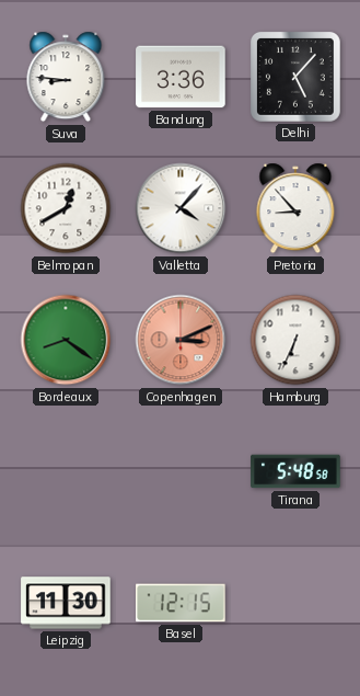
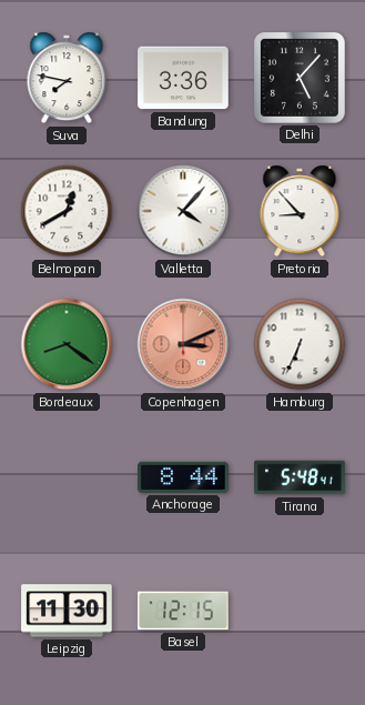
Suva: 8:46 -> 7:47 (67, 78)
Anchorage: none -> 8:44 (183, 477)
Tirana: 5:48:58 -> 5:48:41 (300, 477)
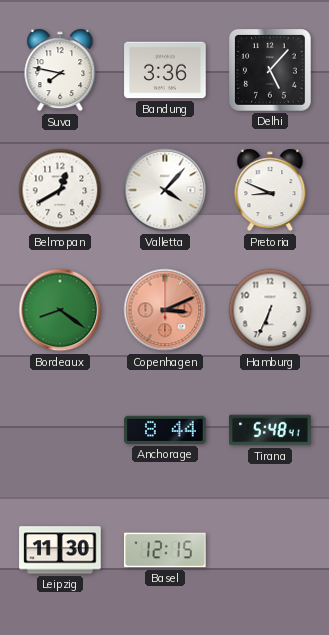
Pretoria: 8:53 -> 8:49 (270, 190)
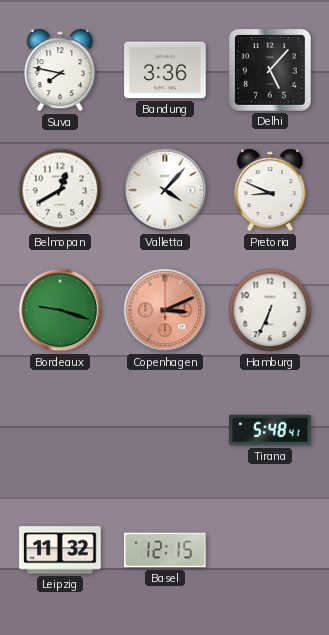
Bordeaux: 8:21 -> 9:18 (60, 310)
Anchorage: 8:44 -> none (165, 430)
Leipzig: 11:30 -> 11:32 (60, 550)
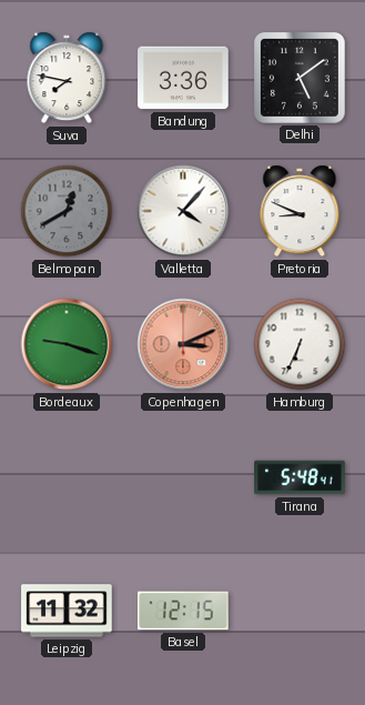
Delhi: 5:07 -> 5:09 (300, 78)
Belmopan dial: white -> grey (67, 211)
